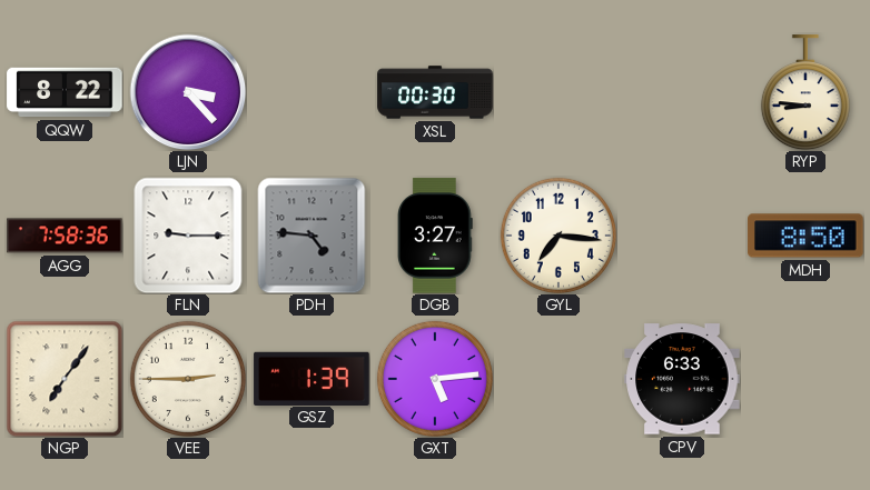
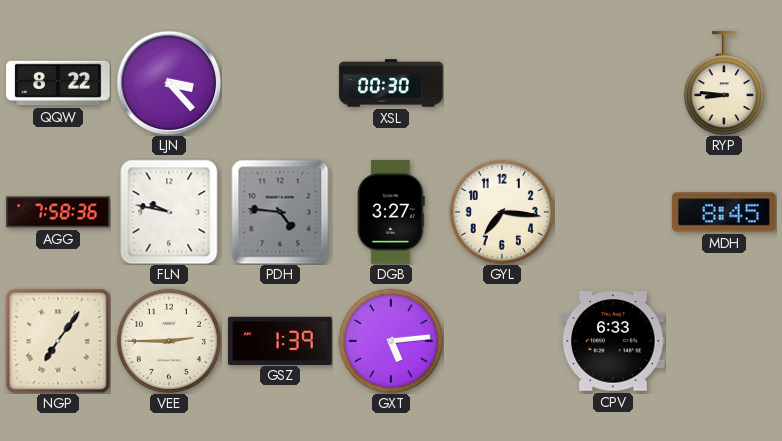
FLN: 9:15 -> 9:47 (169, 212)
MDH: 8:50 -> 8:45 (724, 212)
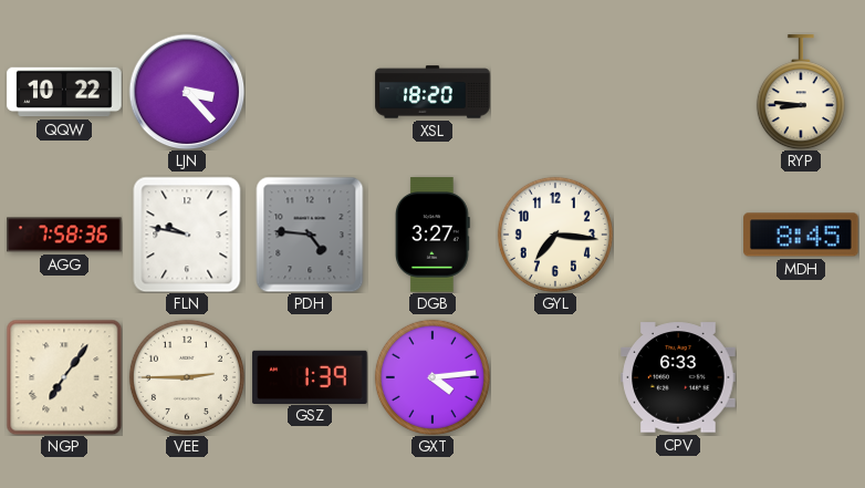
QQW: 8:22 -> 10:22 (64, 92)
XSL: 00:30 -> 18:20 (433, 92)
GXT: 5:14 -> 4:14 (433, 377)
